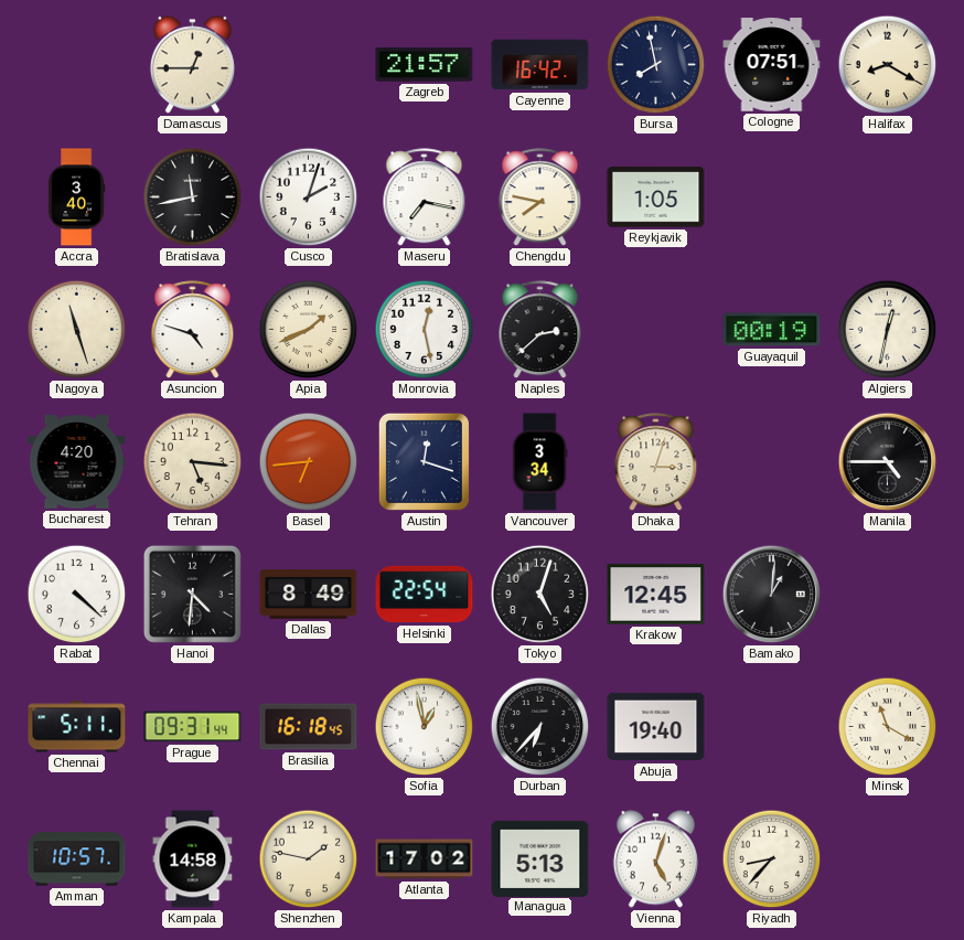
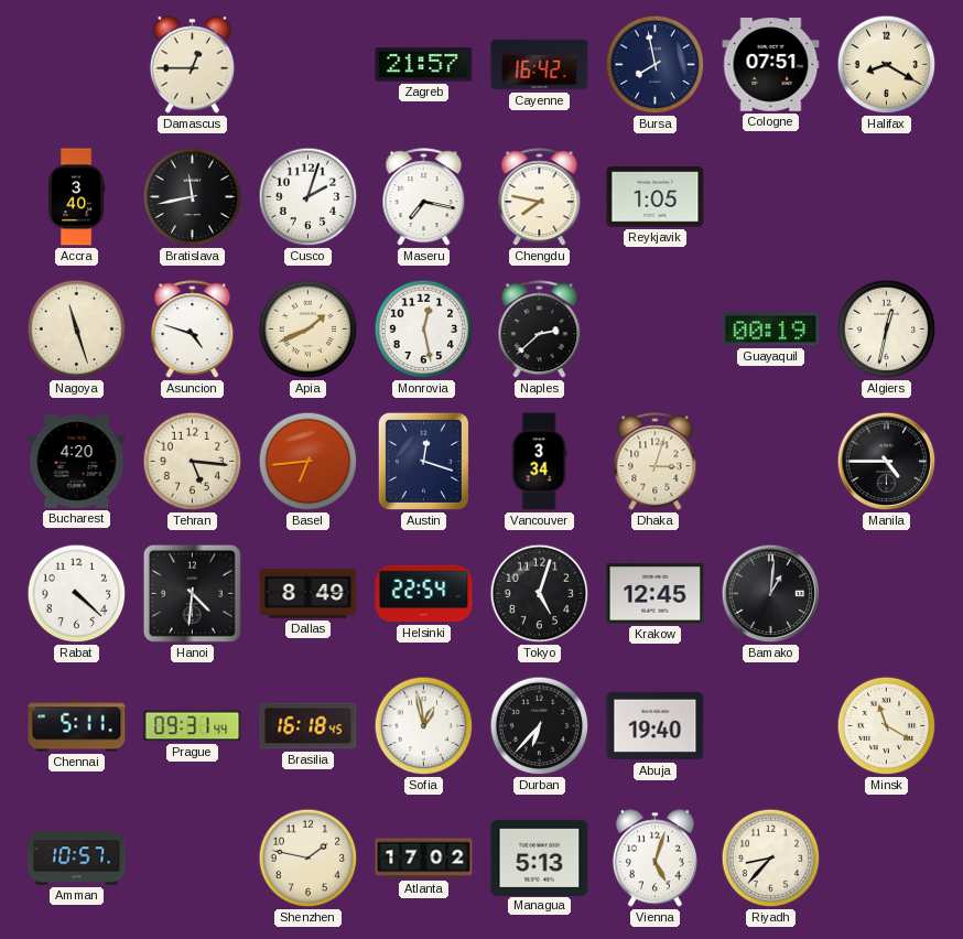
Kampala: 14:58 -> none (193, 859)
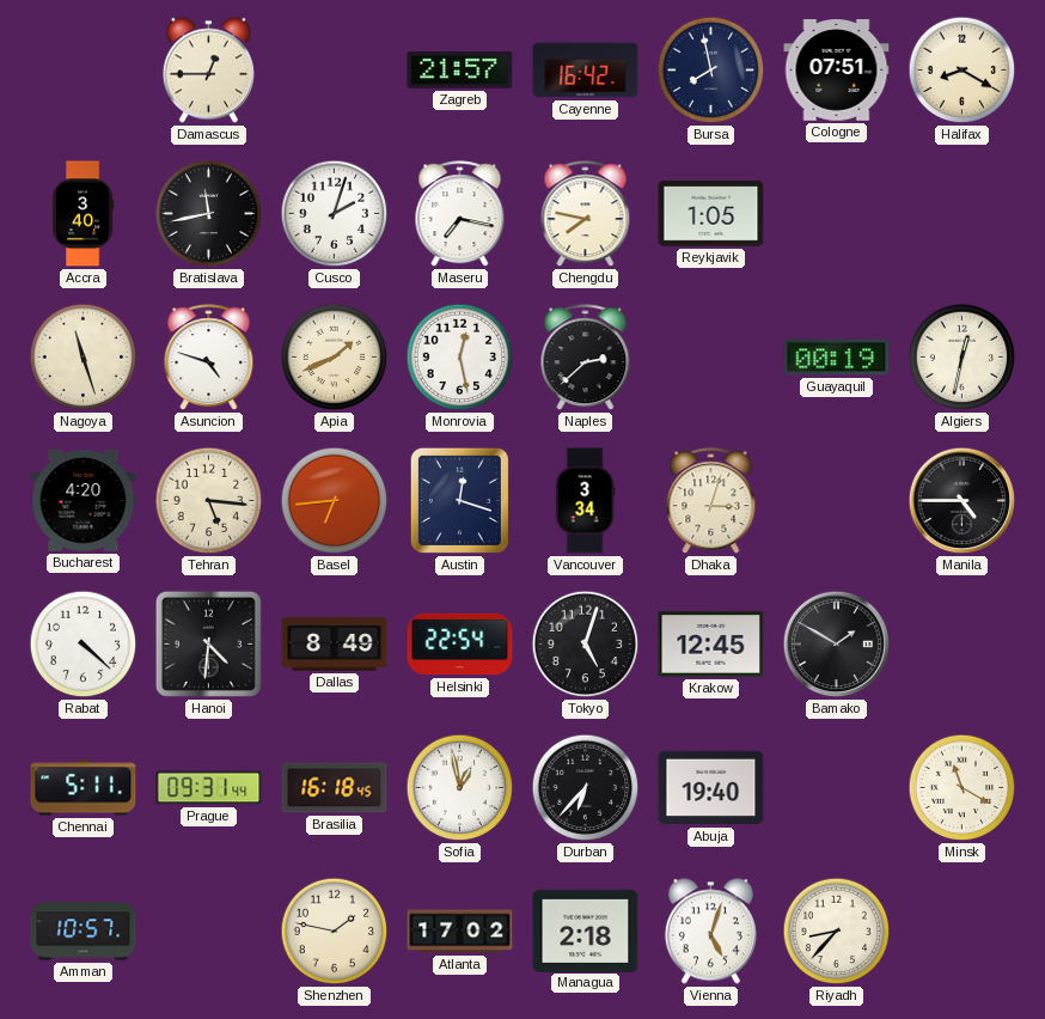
Bamako: 1:01 -> 1:50 (837, 645)
Managua: 5:13 -> 2:18 (586, 930)
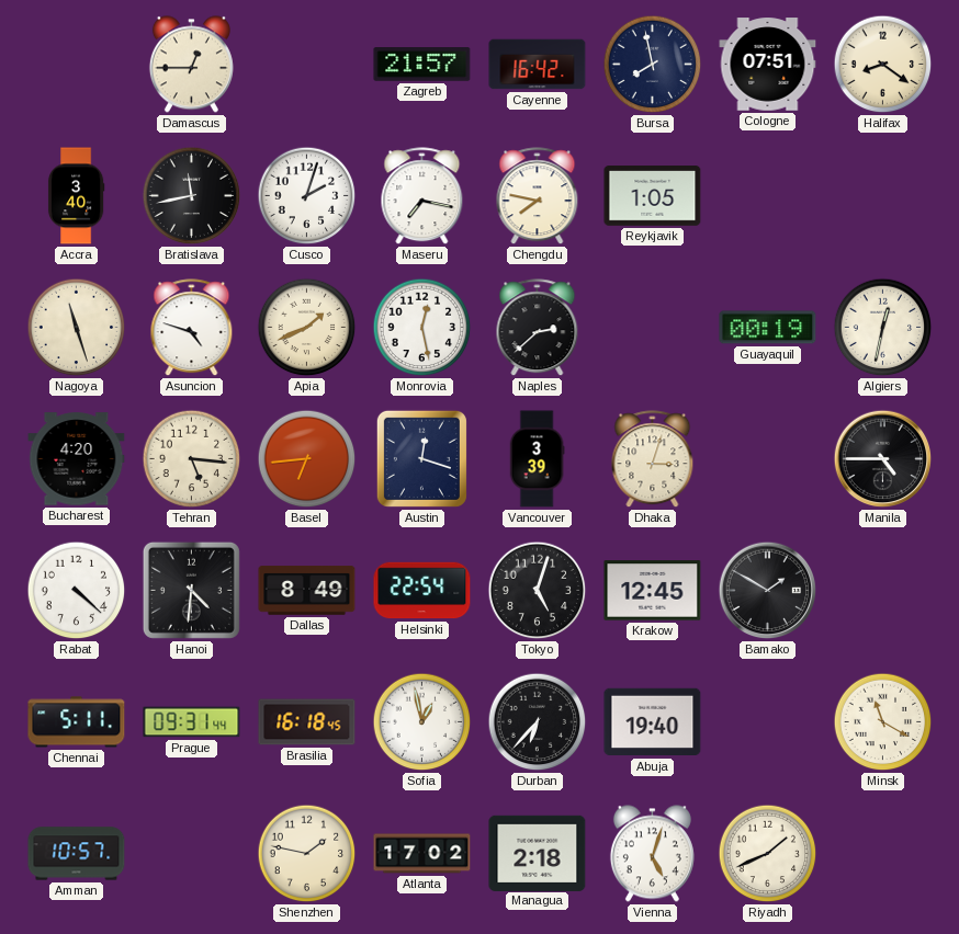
Halifax: 8:20 -> 8:21 (883, 65)
Vancouver: 3:34 -> 3:39 (537, 459)
Riyadh: 8:37 -> 1:41 (768, 854)
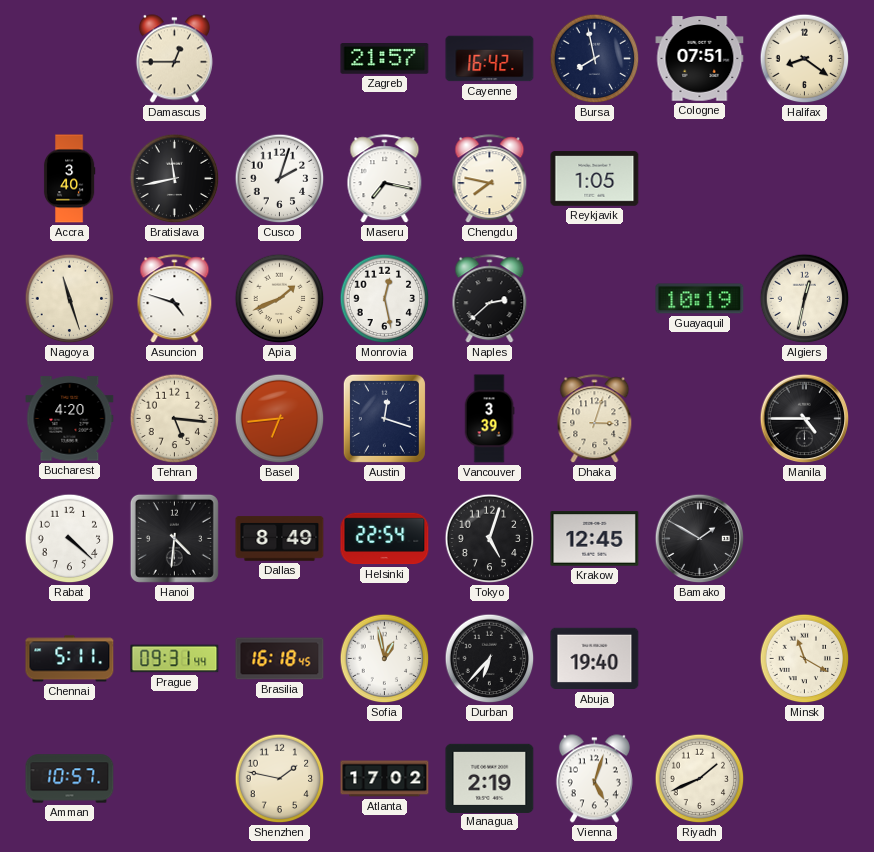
Guayaquil: 00:19 -> 10:19 (700, 299)
Managua: 2:18 -> 2:19 (490, 778)
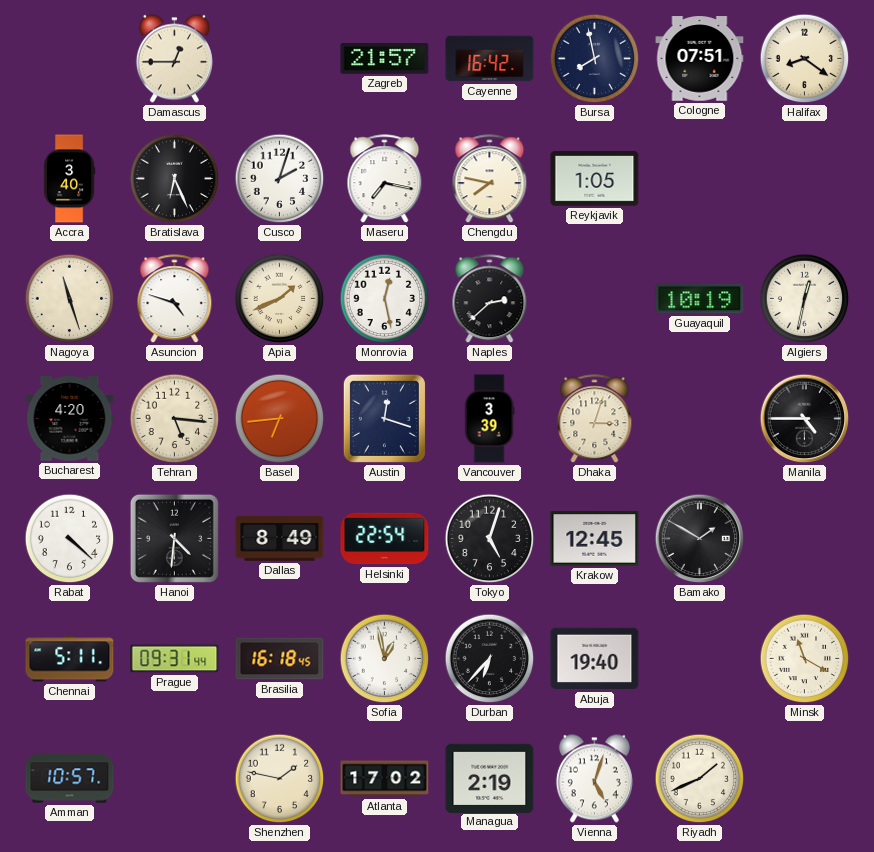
Bratislava: 11:43 -> 6:26 (175, 179)
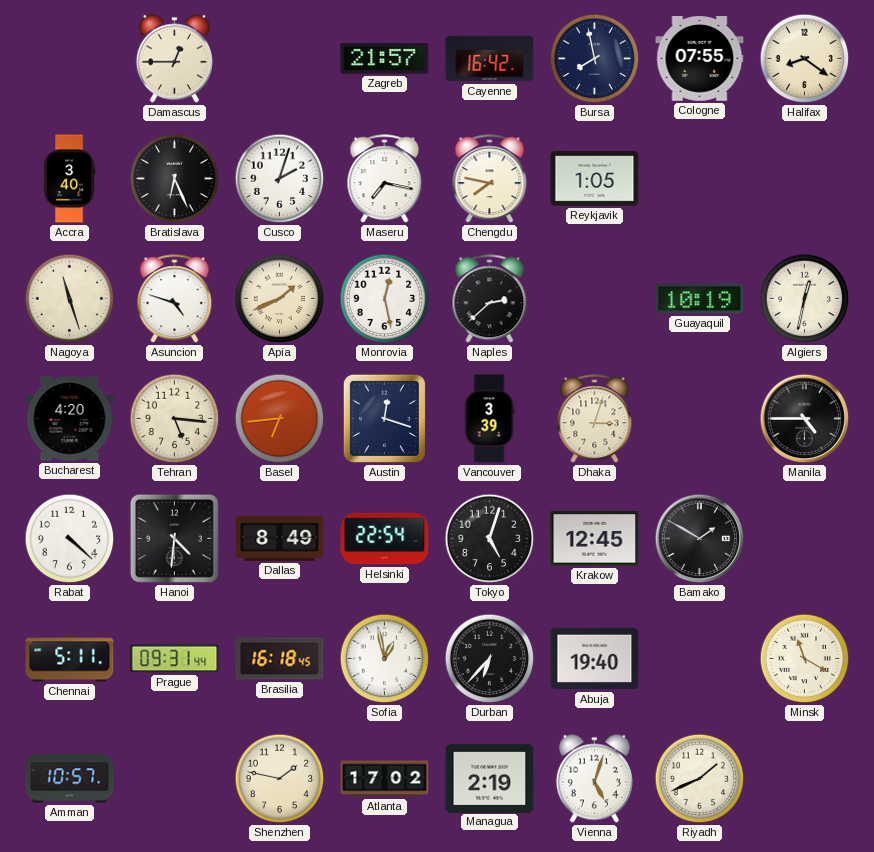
Cologne: 07:51 -> 07:55 (700, 59)
